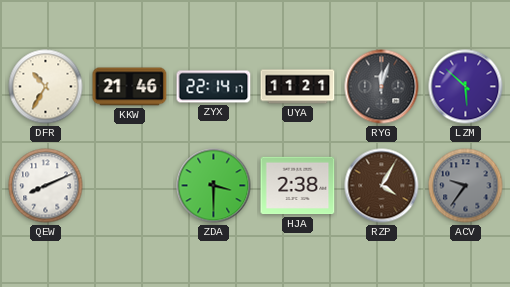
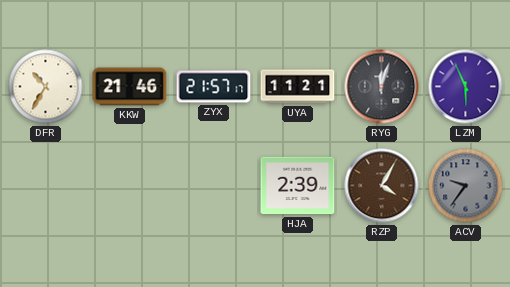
ZYX: 22:14 -> 21:57 (214, 87)
LZM: 5:52 -> 5:56 (466, 87)
QEW: 8:11 -> none (46, 186)
ZDA: 3:30 -> none (214, 186)
HJA: 2:38 -> 2:39 (298, 186)
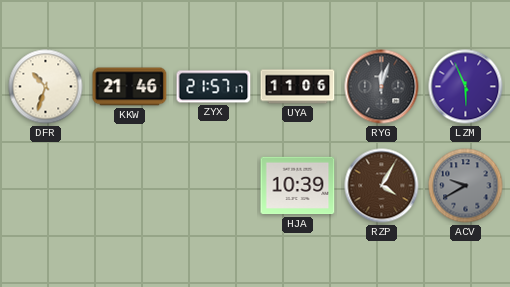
DFR: 10:35 -> 10:33 (46, 87)
UYA: 11:21 -> 11:06 (298, 87)
HJA: 2:39 -> 10:39 (298, 186)
ACV: 9:36 -> 9:40 (466, 186)
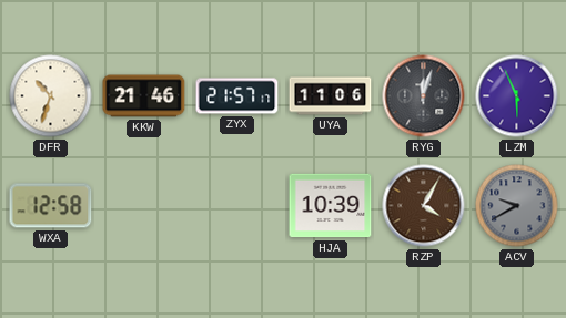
WXA: none -> 12:58 (51, 206)
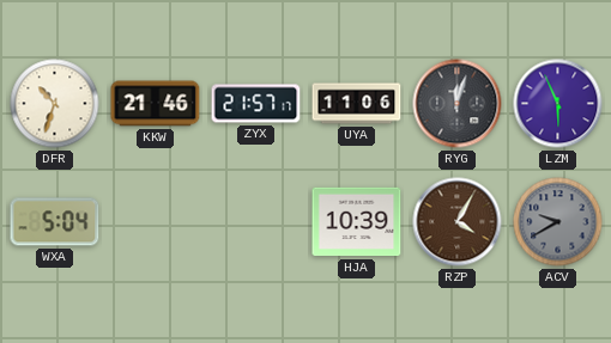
WXA: 12:58 -> 5:04 (55, 222)
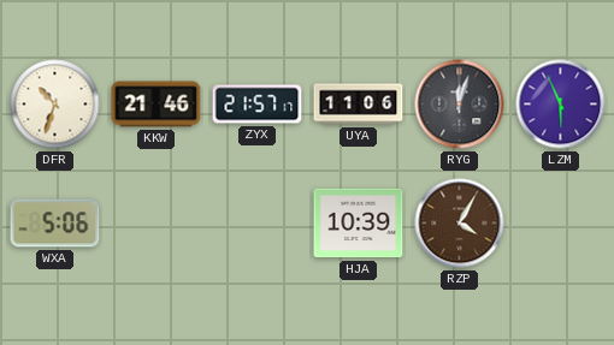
WXA: 5:04 -> 5:06 (55, 224)
ACV: 9:40 -> none (558, 222)
